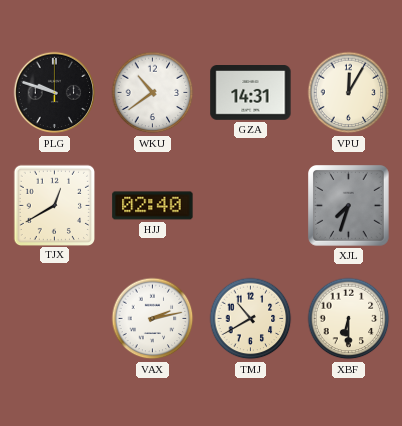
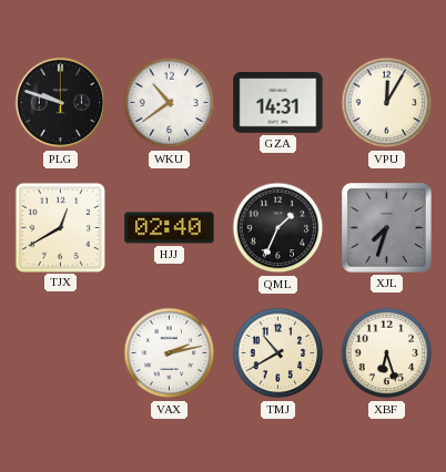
QML: none -> 1:34 (278, 228)
XBF: 6:30 -> 6:27 (387, 353)
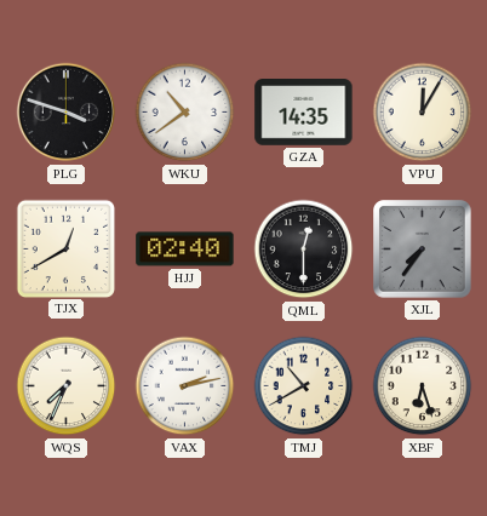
PLG: 9:48 -> 3:48 (67, 113)
GZA: 14:31 -> 14:35 (304, 113)
QML: 1:34 -> 12:30 (304, 250)
XJL: 7:33 -> 7:36 (423, 250)
WQS: none -> 7:34 (67, 386)
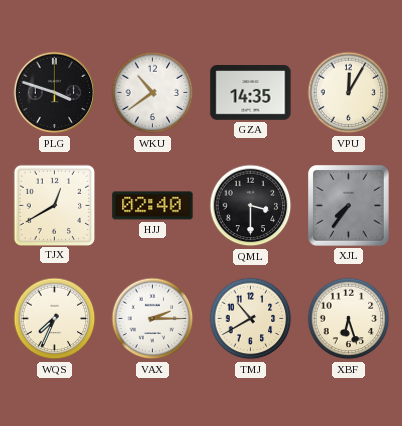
QML: 12:30 -> 3:30 (251, 206)
VAX: 2:13 -> 2:15 (153, 319)
